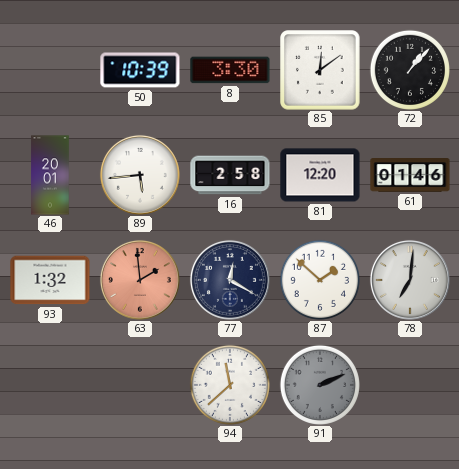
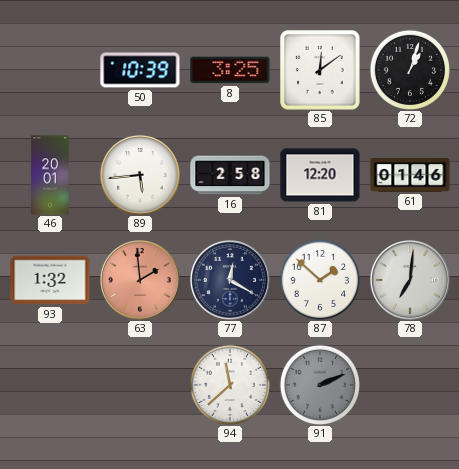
8: 3:30 -> 3:25 (230, 70)
72: 1:07 -> 1:03 (409, 69)
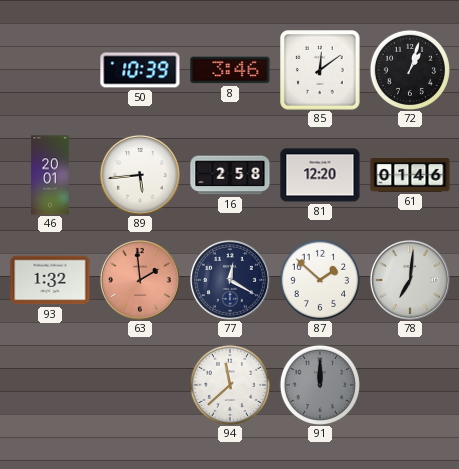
8: 3:25 -> 3:46 (230, 70)
91: 2:11 -> 12:00 (319, 384)
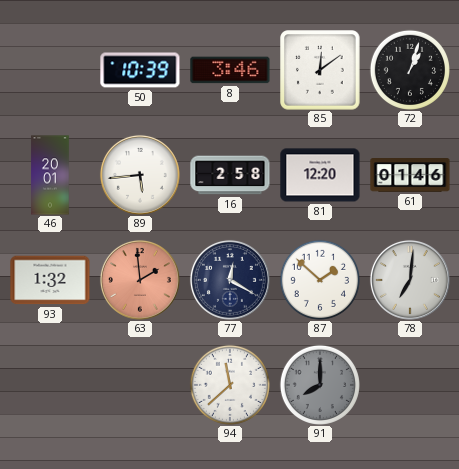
91: 12:00 -> 8:00 (319, 384)
